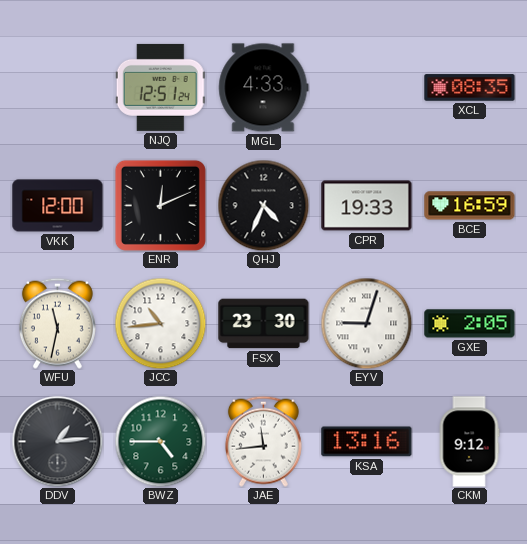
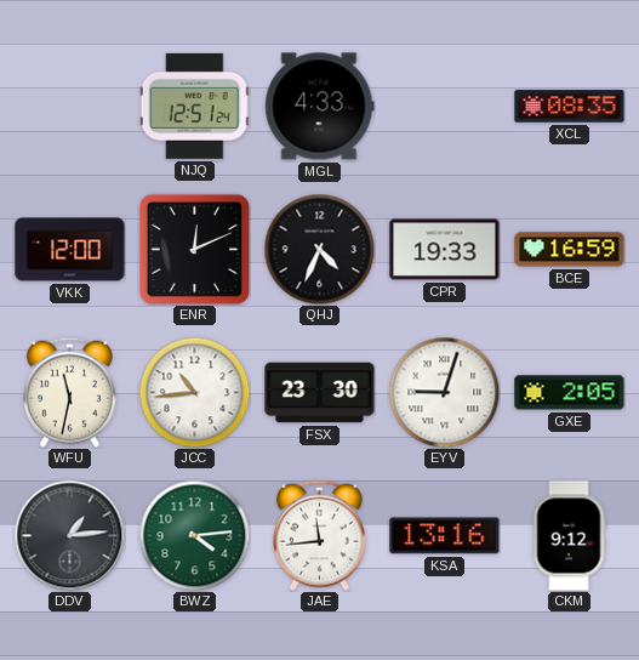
BWZ: 4:45 -> 4:14 (194, 535)
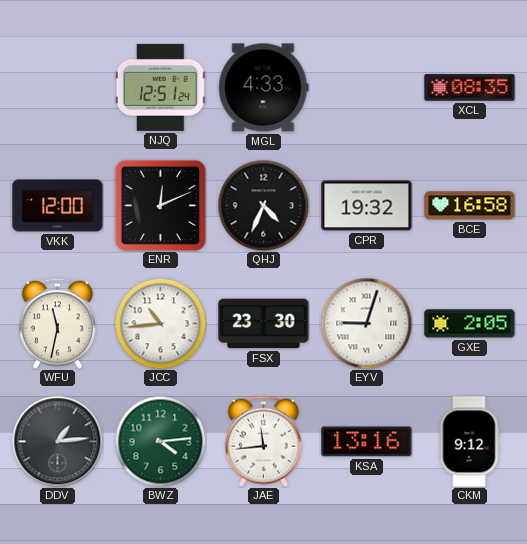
CPR: 19:33 -> 19:32 (367, 206)
BCE: 16:59 -> 16:58 (470, 206)
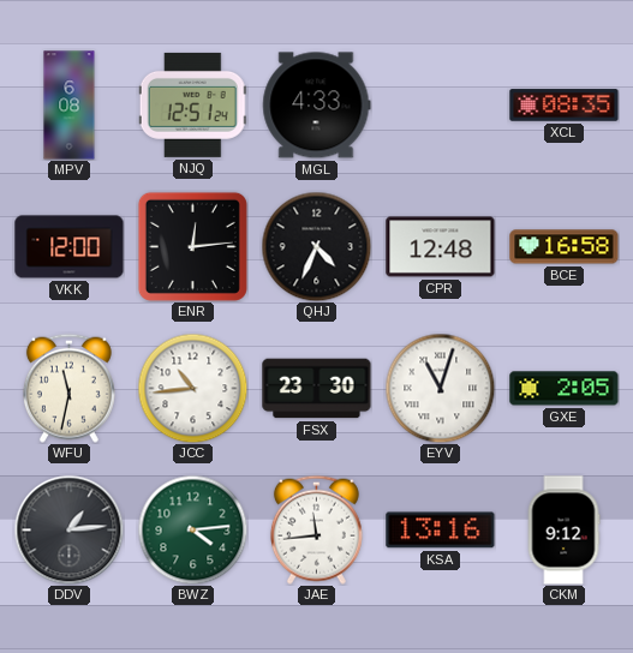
MPV: none -> 6:08 (70, 106)
ENR: 12:11 -> 12:14 (192, 246)
CPR: 19:32 -> 12:48 (441, 247)
EYV: 9:03 -> 11:03 (440, 388)
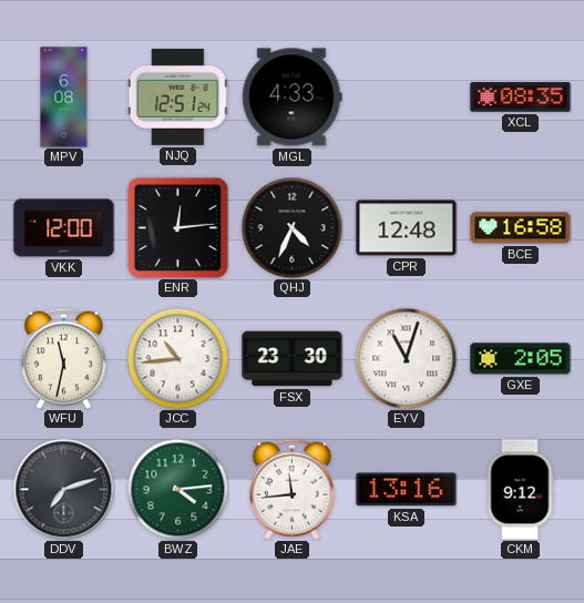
DDV: 1:14 -> 7:12 (63, 489)
